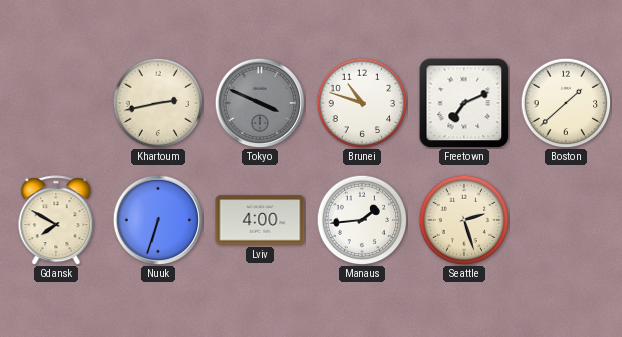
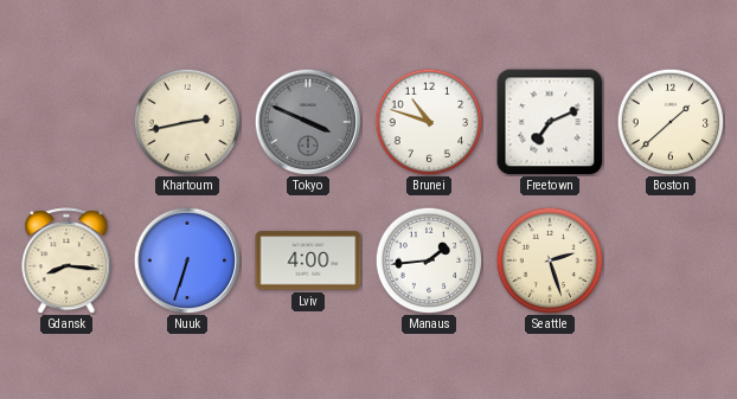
Gdansk: 7:50 -> 8:16 (66, 260)
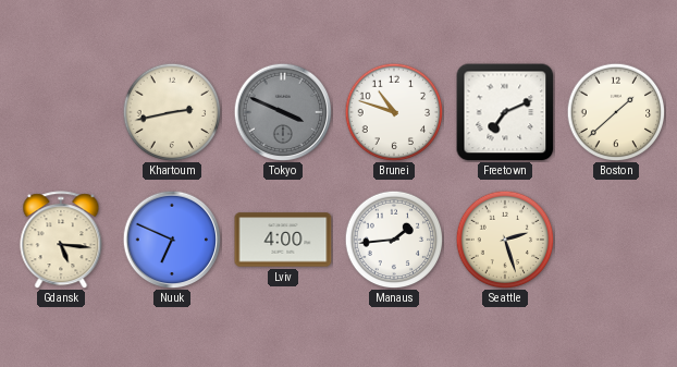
Gdansk: 8:16 -> 5:16 (61, 240)
Nuuk: 6:33 -> 6:49 (172, 240)
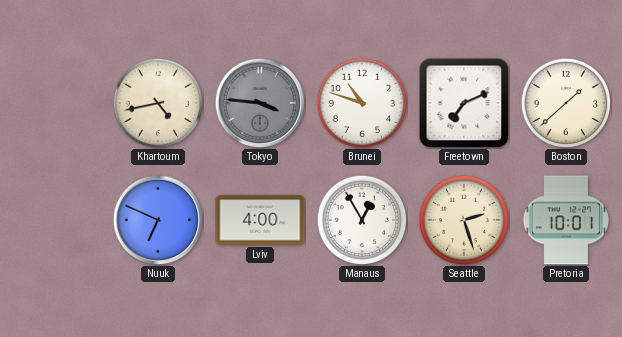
Khartoum: 2:43 -> 4:43 (158, 103)
Tokyo: 3:49 -> 3:46 (260, 103)
Gdansk: 5:16 -> none (61, 240)
Manaus: 1:44 -> 12:55 (362, 220)
Pretoria: none -> 10:01 (566, 220)
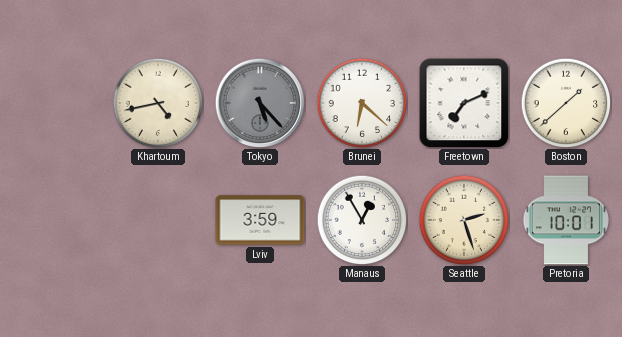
Tokyo: 3:46 -> 5:23 (260, 103)
Brunei: 10:48 -> 6:22 (362, 103)
Nuuk: 6:49 -> none (158, 220)
Lviv: 4:00 -> 3:59 (260, 220)
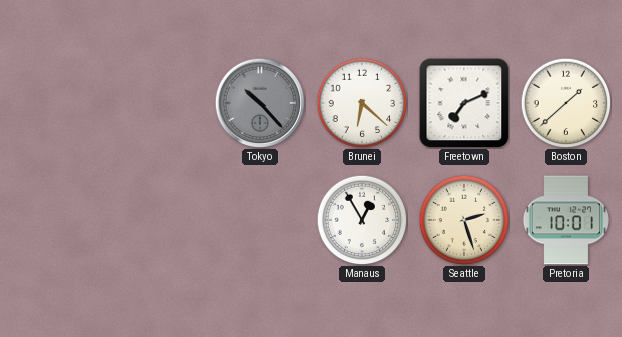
Khartoum: 4:43 -> none (158, 103)
Tokyo: 5:23 -> 10:23 (260, 103)
Lviv: 3:59 -> none (260, 220)
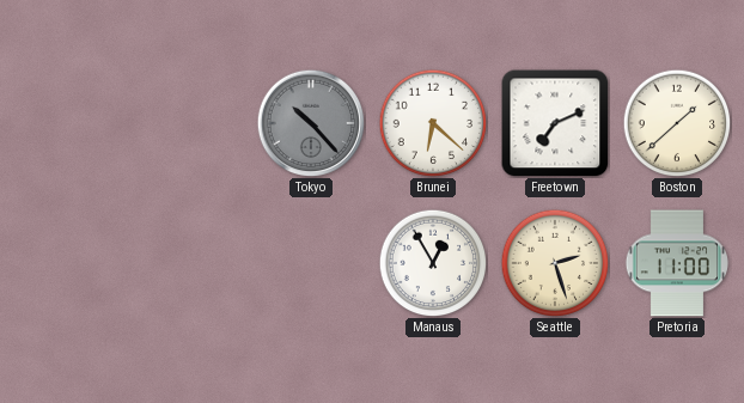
Pretoria: 10:01 -> 11:00 (677, 263)
